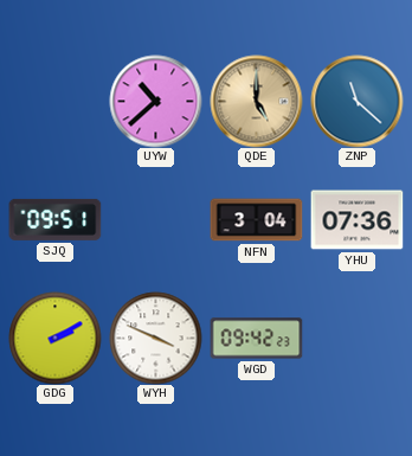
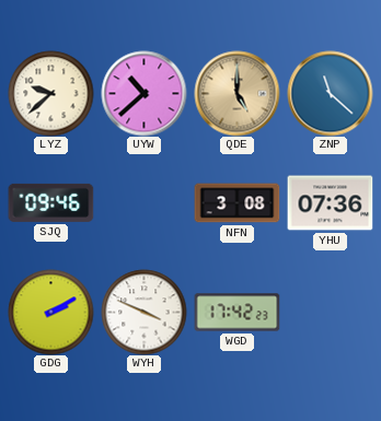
LYZ: none -> 9:38 (50, 93)
SJQ: 09:51 -> 09:46 (50, 202)
NFN: 3:04 -> 3:08 (236, 203)
WGD: 09:42 -> 17:42 (236, 313)
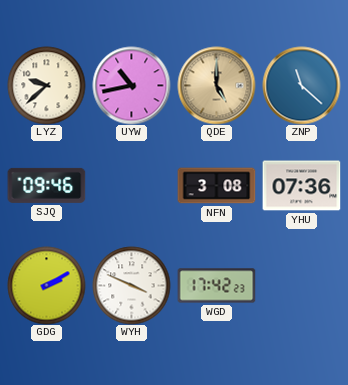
UYW: 10:38 -> 10:43 (131, 85)
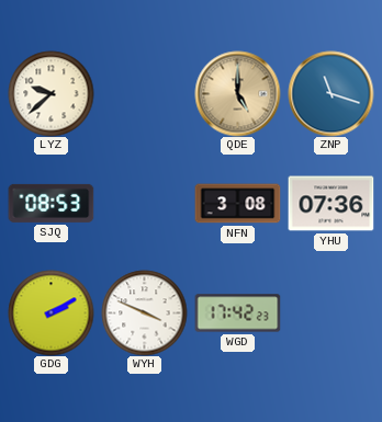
UYW: 10:43 -> none (131, 85)
ZNP: 11:22 -> 11:18 (330, 93)
SJQ: 09:46 -> 08:53 (50, 203)
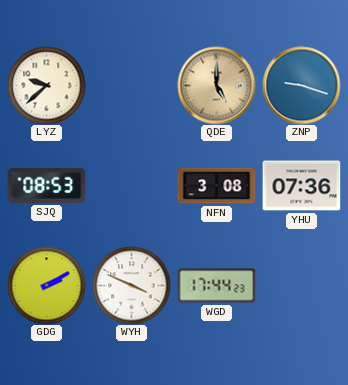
ZNP: 11:18 -> 9:18 (301, 85)
WGD: 17:42 -> 17:44 (216, 286)
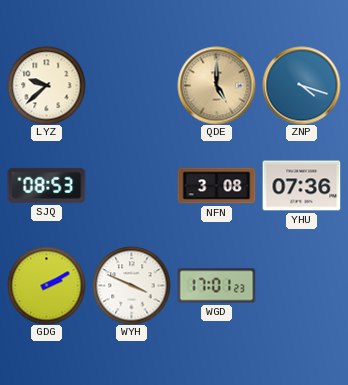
ZNP: 9:18 -> 4:18 (301, 85)
WGD: 17:44 -> 17:01 (216, 286)
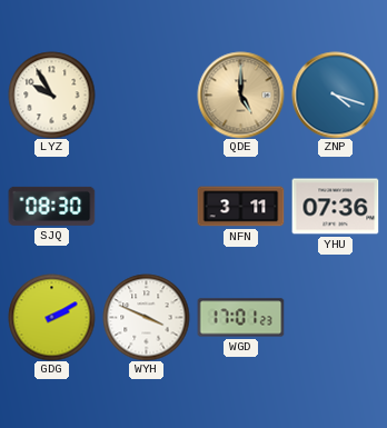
LYZ: 9:38 -> 9:55 (51, 94)
SJQ: 08:53 -> 08:30 (51, 206)
NFN: 3:08 -> 3:11 (240, 207)
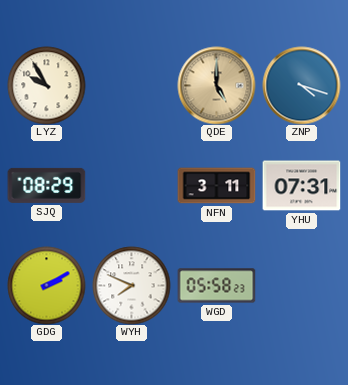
SJQ: 08:30 -> 08:29 (46, 185)
YHU: 07:36 -> 07:31 (301, 186)
WYH: 3:49 -> 7:49 (131, 285)
WGD: 17:01 -> 05:58 (216, 286)
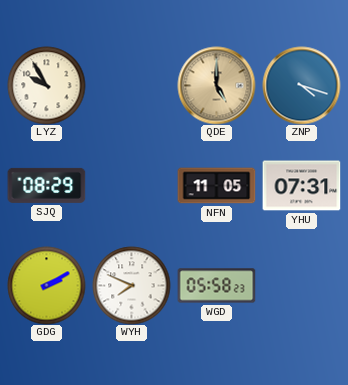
NFN: 3:11 -> 11:05 (216, 186)
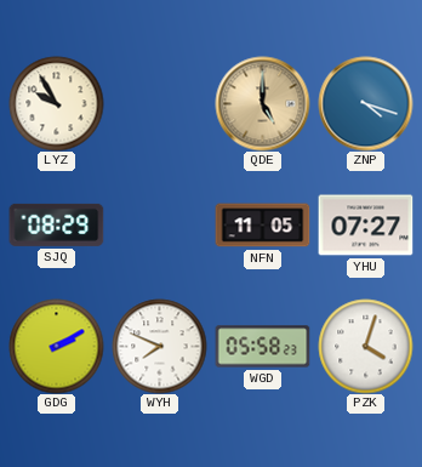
YHU: 07:31 -> 07:27 (365, 226)
PZK: none -> 4:03 (365, 346)
